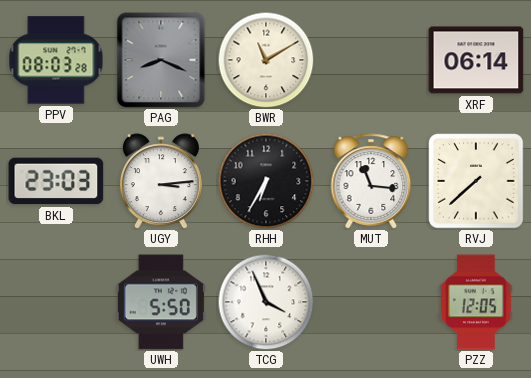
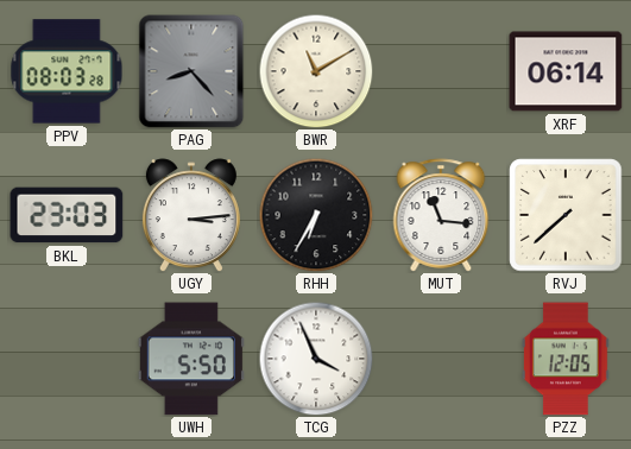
PAG: 8:19 -> 8:23 (191, 71)
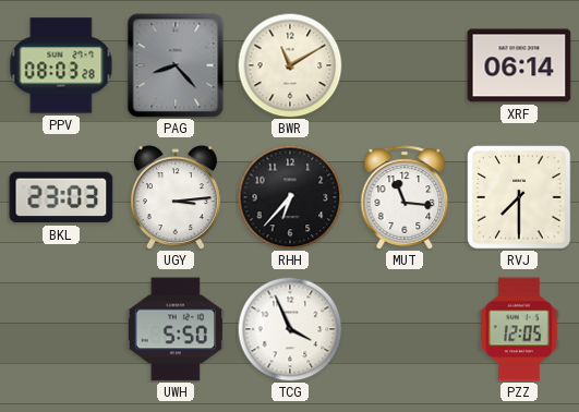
RHH: 6:35 -> 6:37 (290, 197)
RVJ: 7:38 -> 7:30 (519, 197)
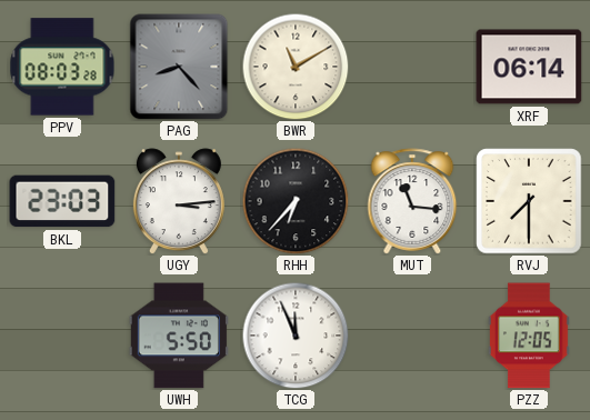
TCG: 3:56 -> 11:56 (296, 336)
